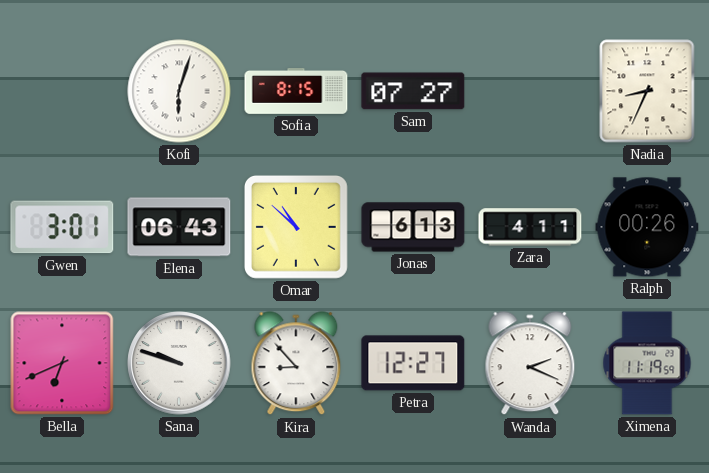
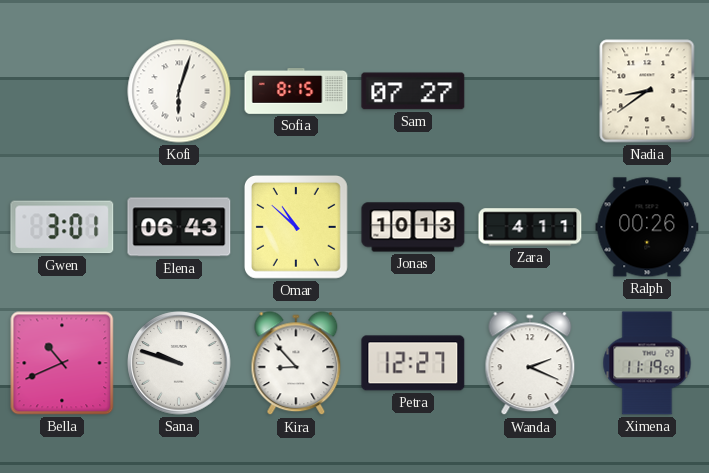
Nadia: 8:34 -> 8:39 (647, 91)
Jonas: 6:13 -> 10:13 (413, 227)
Bella: 6:41 -> 10:41 (62, 363)
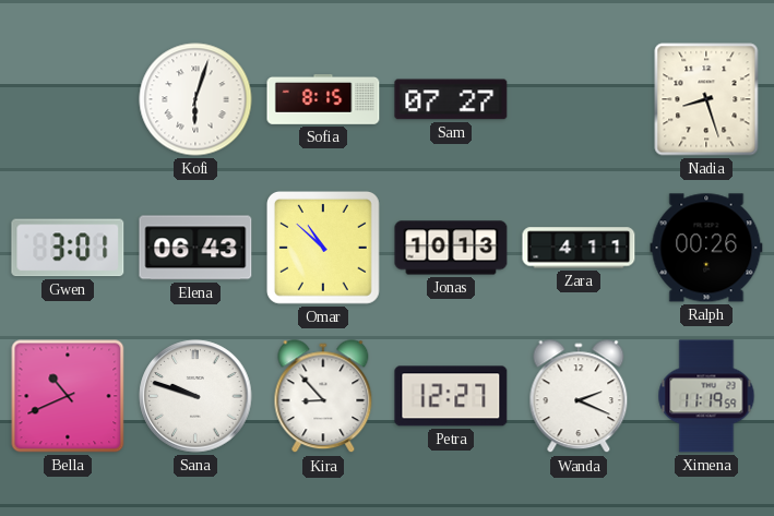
Nadia: 8:39 -> 8:27 (706, 99)
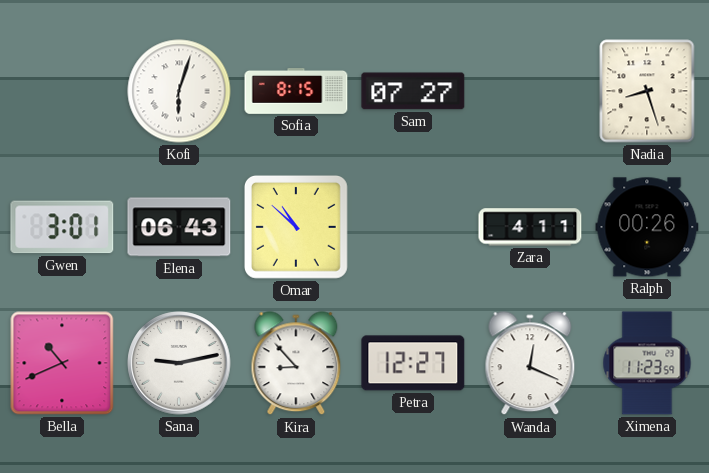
Jonas: 10:13 -> none (451, 248)
Sana: 9:48 -> 9:13 (179, 363)
Wanda: 2:19 -> 12:19 (530, 364)
Ximena: 11:19 -> 11:23 (647, 363)
